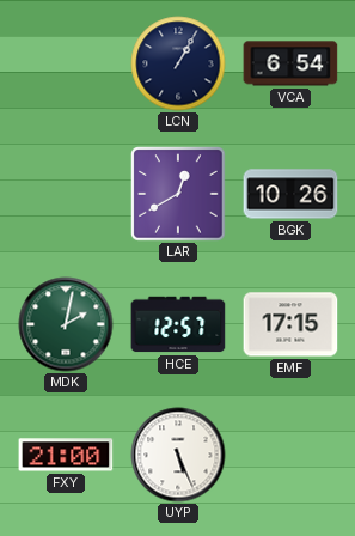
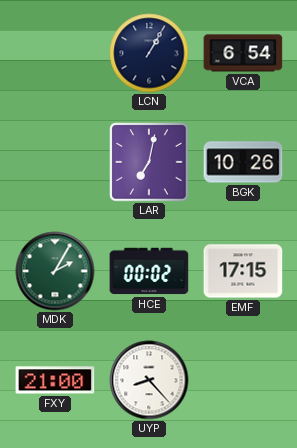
LAR: 12:40 -> 7:02 (149, 162)
MDK: 2:02 -> 2:05 (55, 271)
HCE: 12:57 -> 00:02 (149, 271)
UYP: 5:26 -> 8:23 (149, 380)
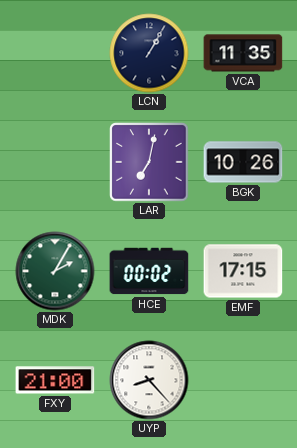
VCA: 6:54 -> 11:35 (243, 53)
